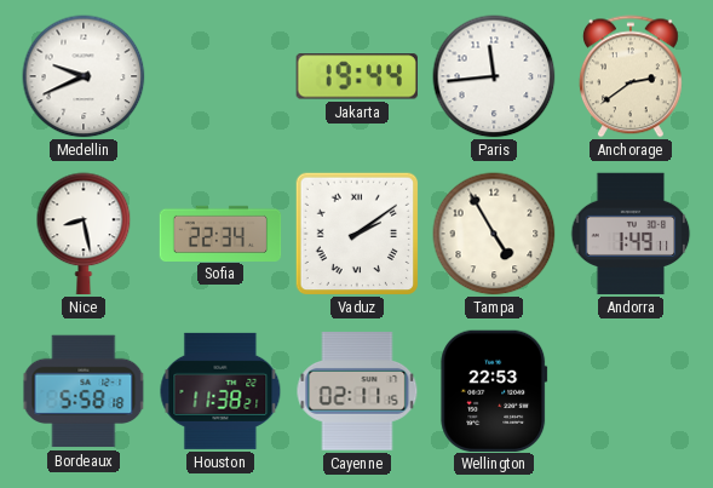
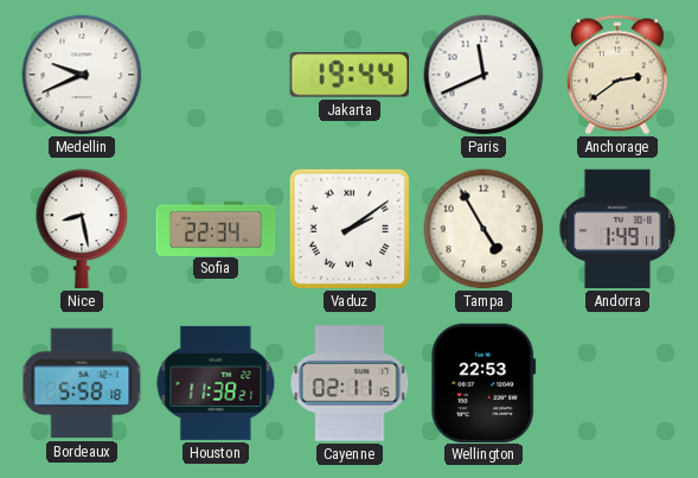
Paris: 11:44 -> 11:41 (484, 75)
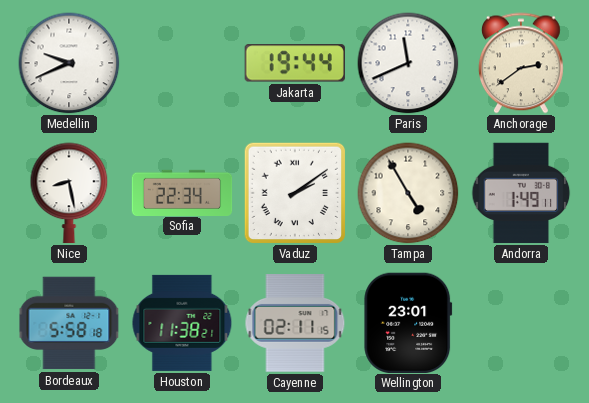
Wellington: 22:53 -> 23:01 (408, 322)
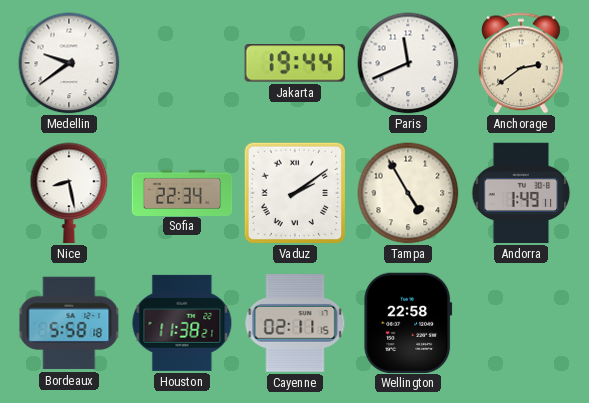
Medellin: 9:41 -> 9:39 (69, 63)
Wellington: 23:01 -> 22:58 (408, 322)
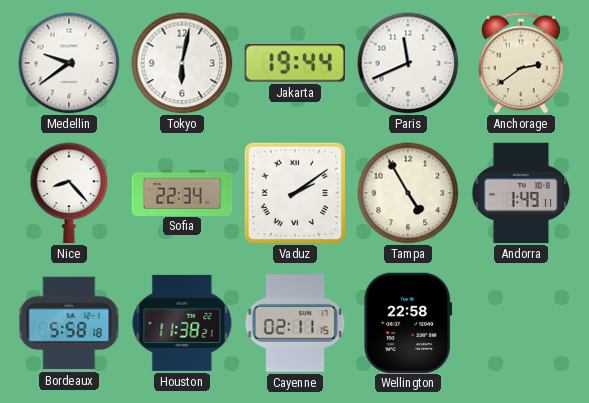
Tokyo: none -> 6:02 (182, 63)
Nice: 8:28 -> 8:23 (69, 193)
